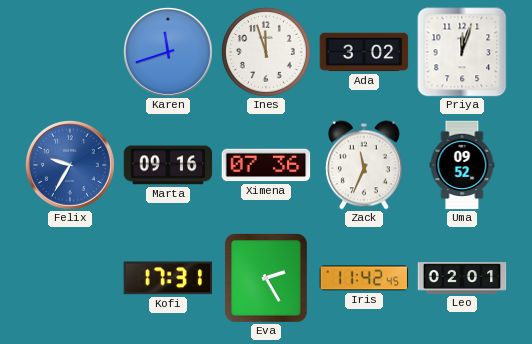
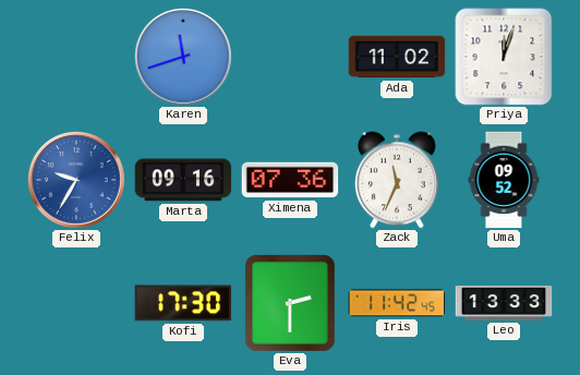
Ines: 11:57 -> none (266, 52)
Ada: 3:02 -> 11:02 (397, 57)
Kofi: 17:31 -> 17:30 (183, 303)
Eva: 2:25 -> 2:30 (291, 303)
Leo: 02:01 -> 13:33 (504, 303)
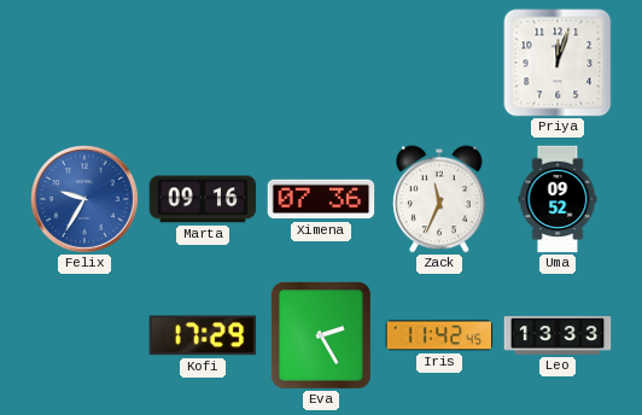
Karen: 11:42 -> none (183, 57)
Ada: 11:02 -> none (397, 57)
Kofi: 17:30 -> 17:29 (203, 335)
Eva: 2:30 -> 2:25 (322, 335)
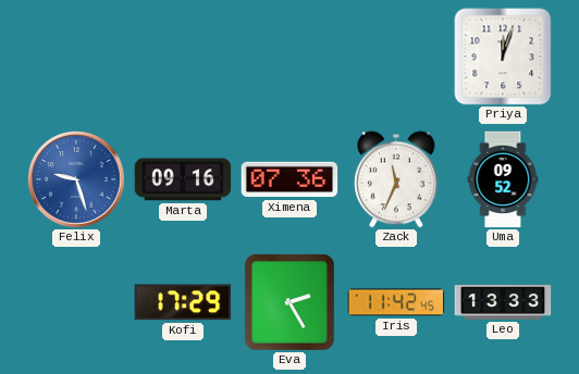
Felix: 9:35 -> 9:27 (76, 179)
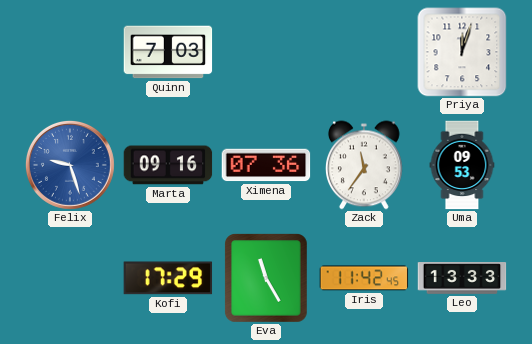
Quinn: none -> 7:03 (168, 52)
Zack: 11:34 -> 11:36 (365, 165)
Uma: 09:52 -> 09:53 (462, 165)
Eva: 2:25 -> 11:25 (267, 278)
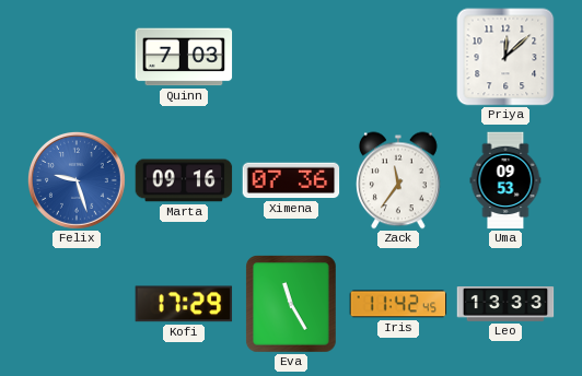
Priya: 12:03 -> 12:08 (505, 57)
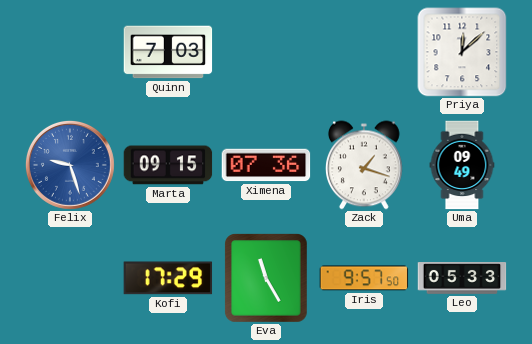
Marta: 09:16 -> 09:15 (168, 165)
Zack: 11:36 -> 1:18 (365, 165)
Uma: 09:53 -> 09:49 (462, 165)
Iris: 11:42 -> 9:57 (364, 278)
Leo: 13:33 -> 05:33 (462, 278)
